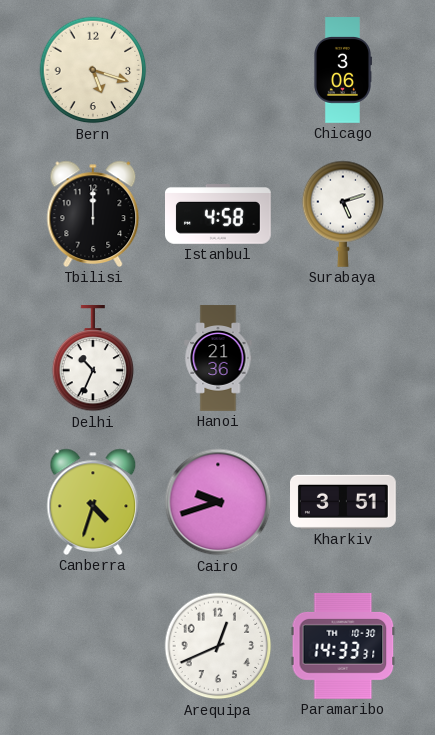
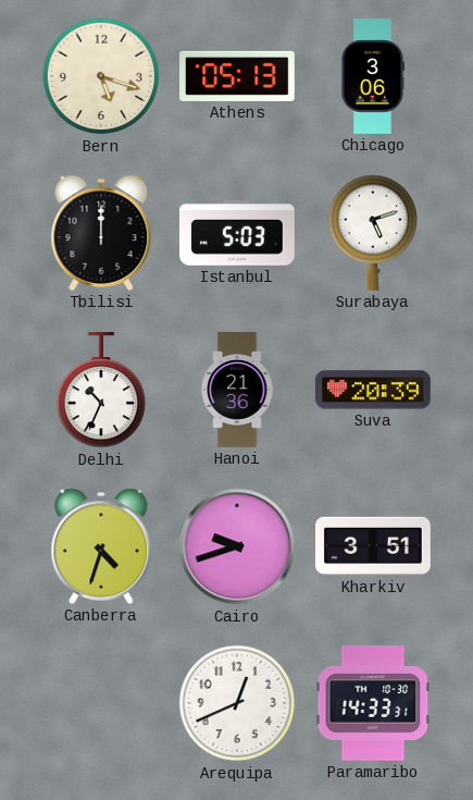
Athens: none -> 05:13 (238, 76)
Istanbul: 4:58 -> 5:03 (238, 233)
Suva: none -> 20:39 (374, 390)
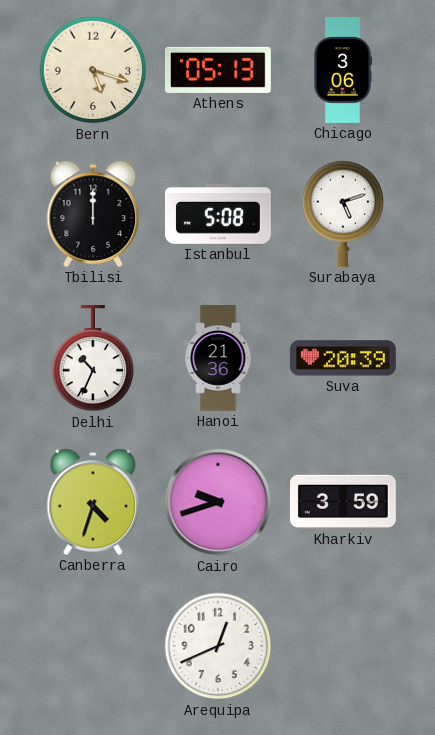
Istanbul: 5:03 -> 5:08 (219, 214)
Kharkiv: 3:51 -> 3:59 (344, 502)
Paramaribo: 14:33 -> none (373, 703)
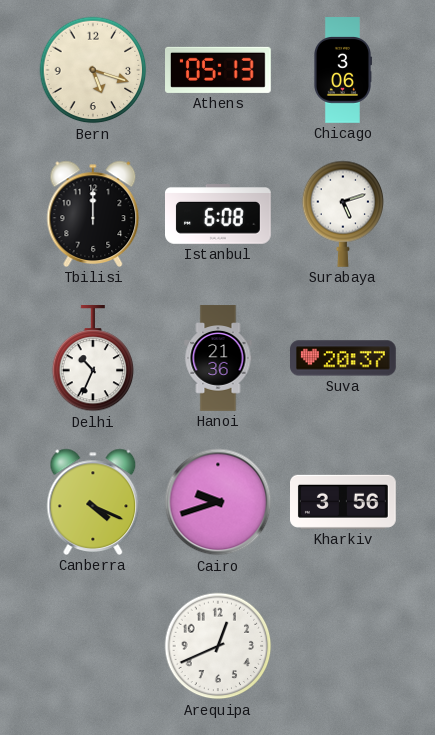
Istanbul: 5:08 -> 6:08 (219, 214)
Suva: 20:39 -> 20:37 (344, 358)
Canberra: 4:33 -> 4:19 (93, 502)
Kharkiv: 3:59 -> 3:56 (344, 502)
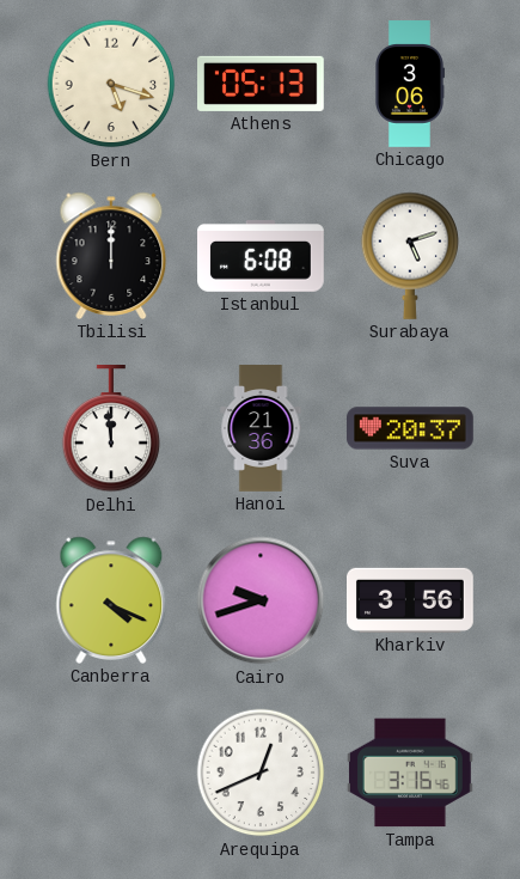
Delhi: 10:34 -> 11:59 (111, 429)
Tampa: none -> 3:16 (410, 773)
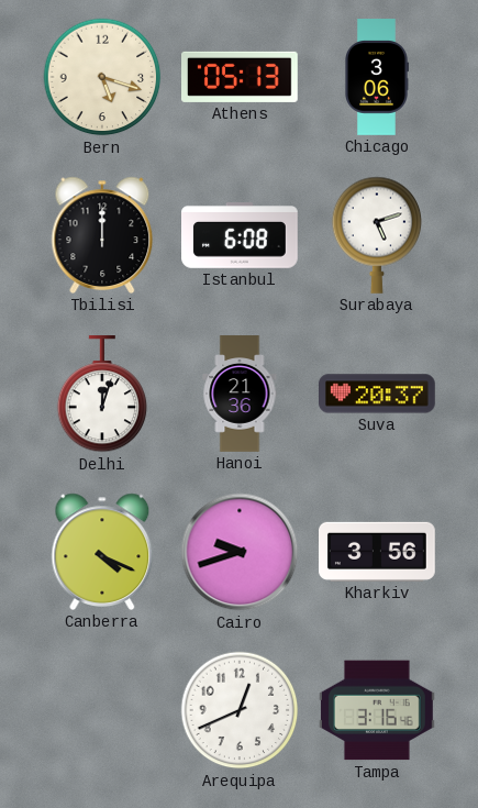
Delhi: 11:59 -> 12:03 (102, 395)
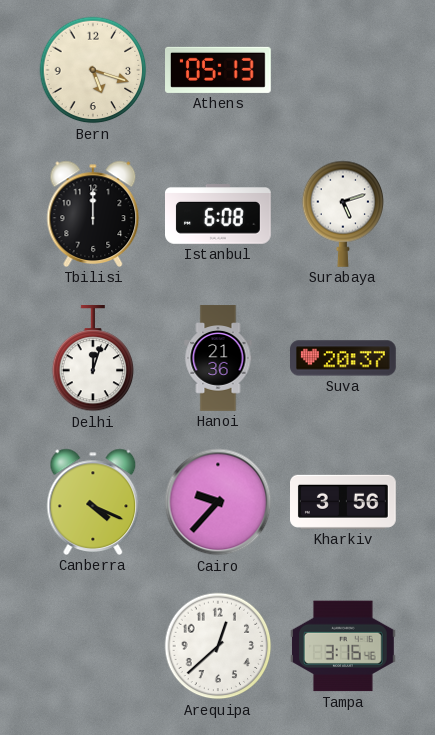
Chicago: 3:06 -> none (376, 77)
Cairo: 9:42 -> 9:37 (218, 502)
Arequipa: 12:41 -> 12:38 (218, 646)
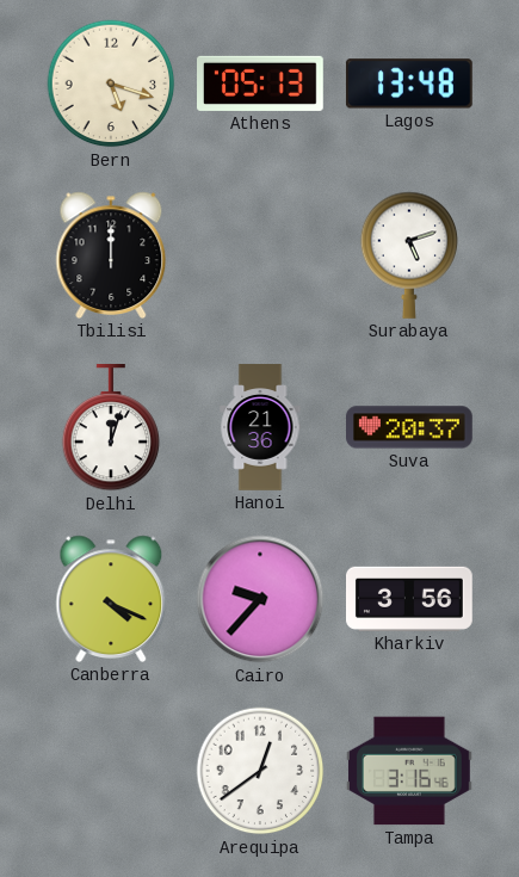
Lagos: none -> 13:48 (409, 84)
Istanbul: 6:08 -> none (219, 214)
Arequipa: 12:38 -> 12:39 (260, 771)
